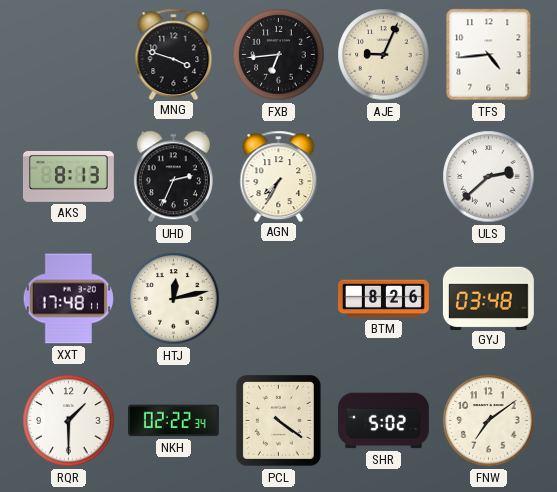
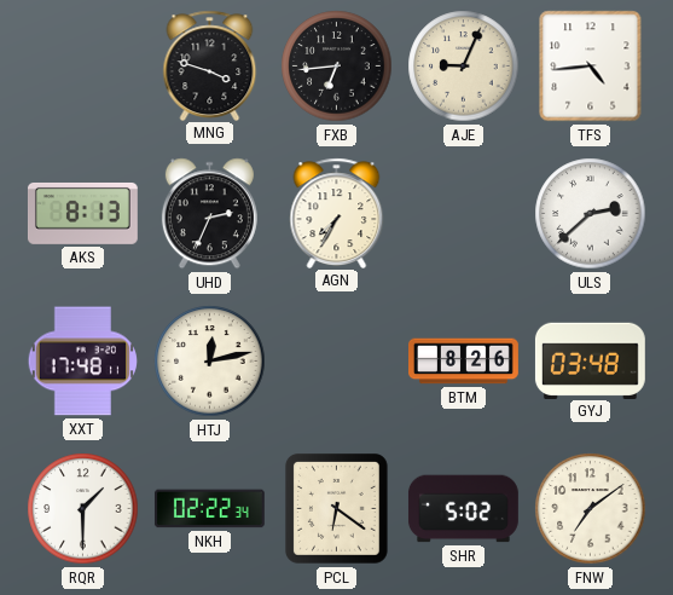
PCL: 4:21 -> 6:21 (336, 509)
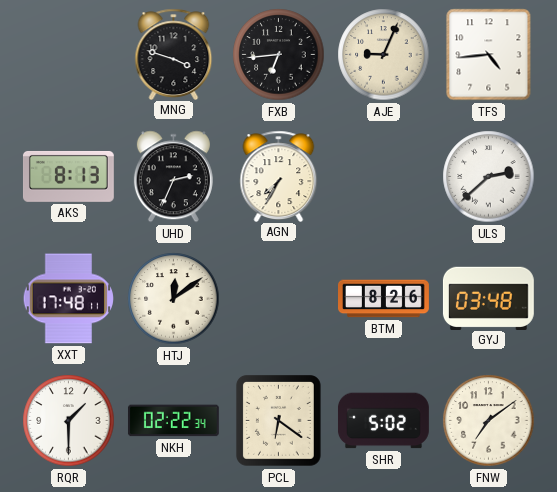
HTJ: 12:13 -> 12:09 (174, 299)
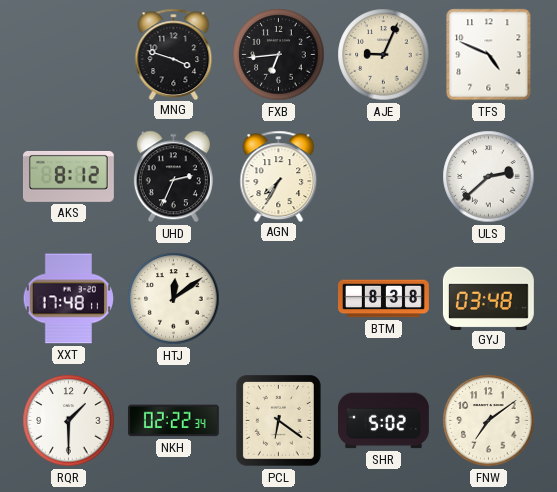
TFS: 4:44 -> 4:49 (489, 55)
AKS: 8:13 -> 8:12 (68, 176)
BTM: 8:26 -> 8:38 (384, 299)
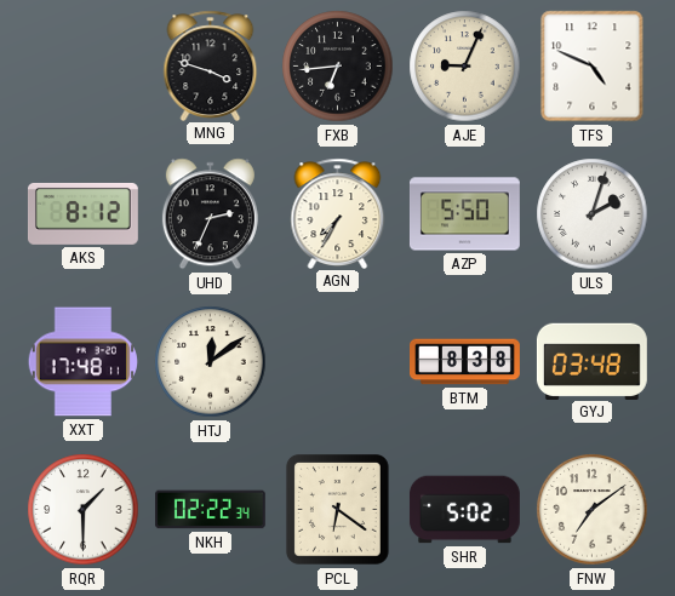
AZP: none -> 5:50 (464, 214)
ULS: 2:38 -> 2:03 (593, 214)
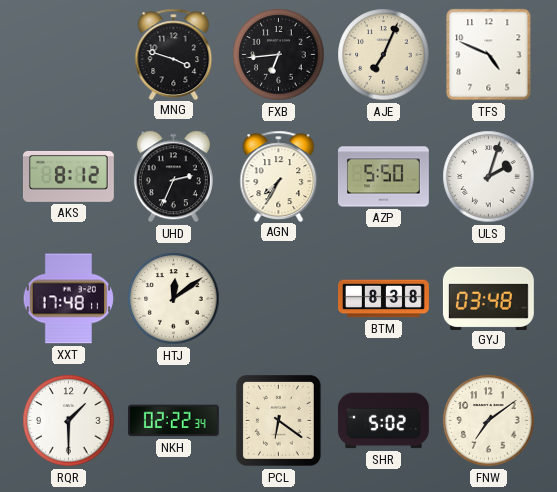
AJE: 9:04 -> 7:04 (384, 55)
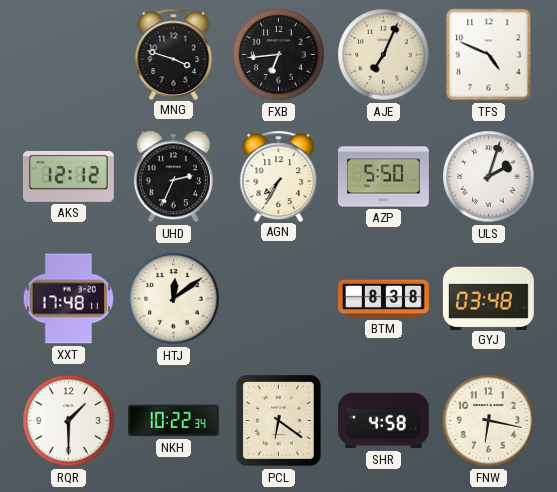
AKS: 8:12 -> 12:12 (68, 176)
NKH: 02:22 -> 10:22 (173, 421)
SHR: 5:02 -> 4:58 (383, 421)
FNW: 7:09 -> 6:17 (489, 421)
